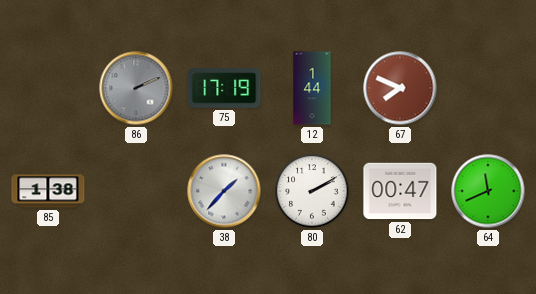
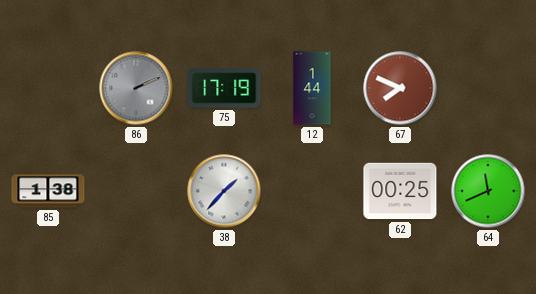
80: 2:10 -> none (312, 191)
62: 00:47 -> 00:25 (400, 191)
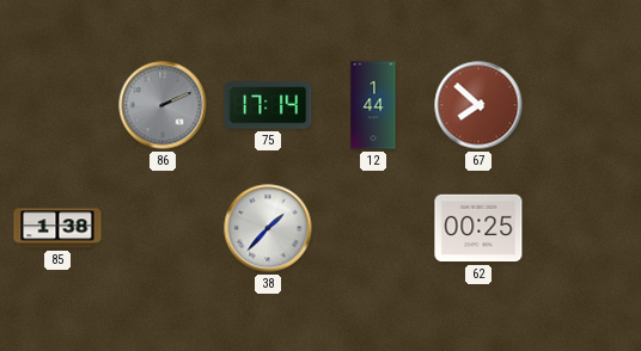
75: 17:19 -> 17:14 (268, 105)
67: 7:49 -> 7:52 (478, 105)
64: 11:41 -> none (488, 191)
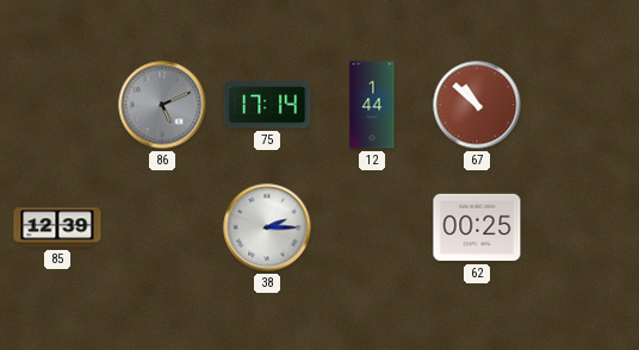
86: 2:11 -> 5:11 (162, 105)
67: 7:52 -> 10:52 (477, 105)
85: 1:38 -> 12:39 (57, 227)
38: 1:37 -> 2:15 (267, 227)
